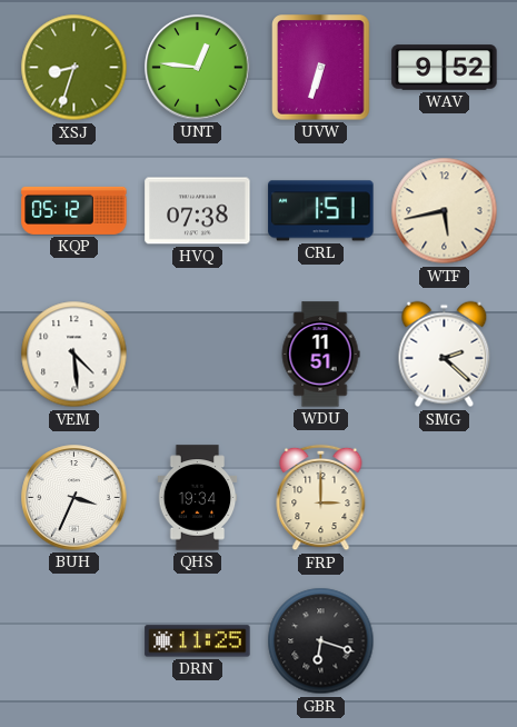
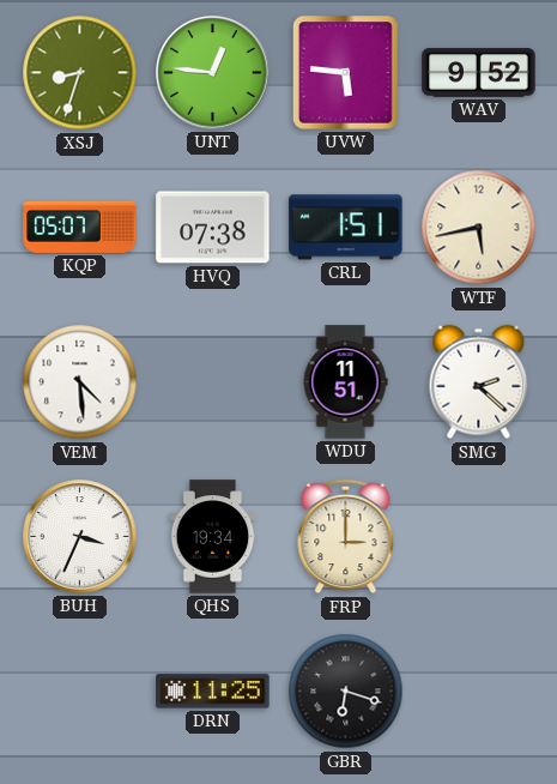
UVW: 6:33 -> 5:46 (346, 73)
KQP: 05:12 -> 05:07 (80, 227)
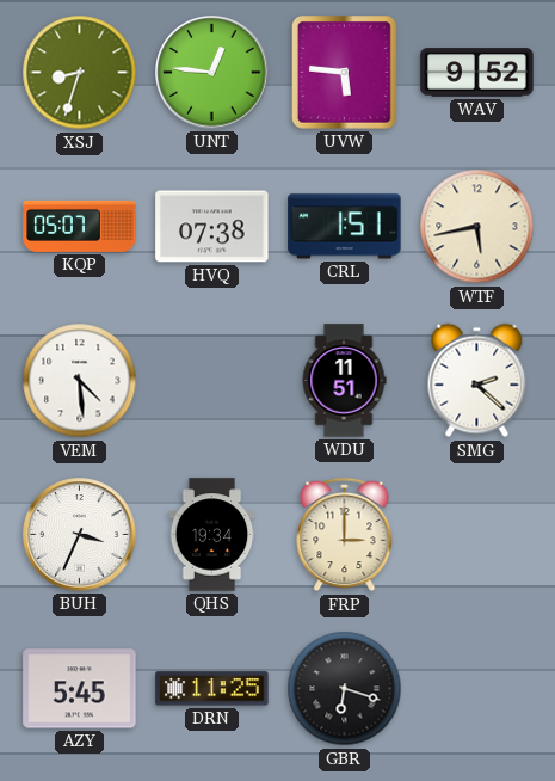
AZY: none -> 5:45 (80, 689)
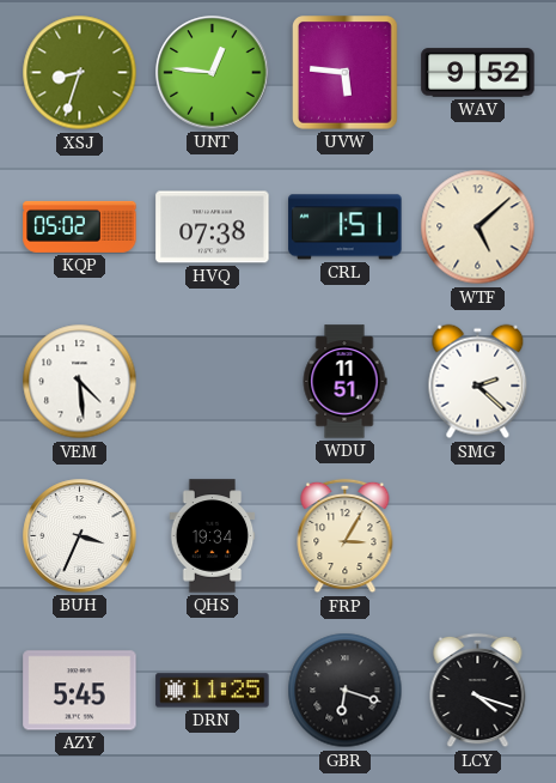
KQP: 05:07 -> 05:02 (80, 226)
WTF: 5:43 -> 5:08 (478, 227)
FRP: 3:00 -> 3:05 (346, 536)
LCY: none -> 4:18 (478, 691)
